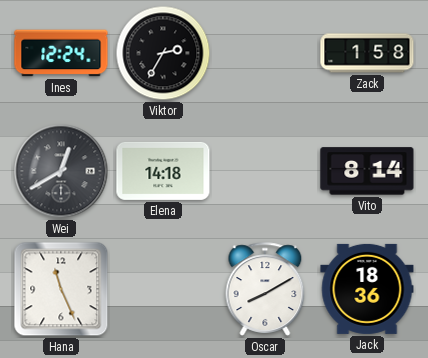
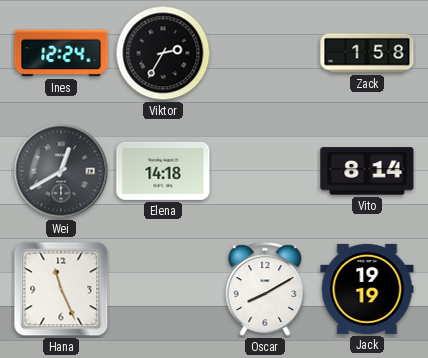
Jack: 18:36 -> 19:19 (367, 289)
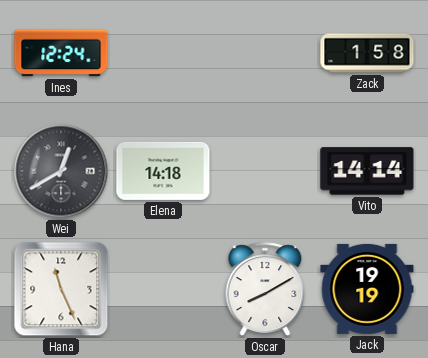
Viktor: 2:35 -> none (163, 53)
Vito: 8:14 -> 14:14 (367, 171)
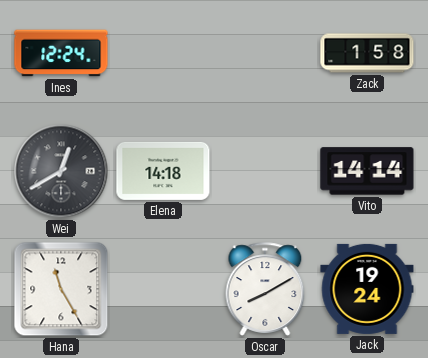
Hana: 11:26 -> 11:25 (61, 289)
Jack: 19:19 -> 19:24 (367, 289)
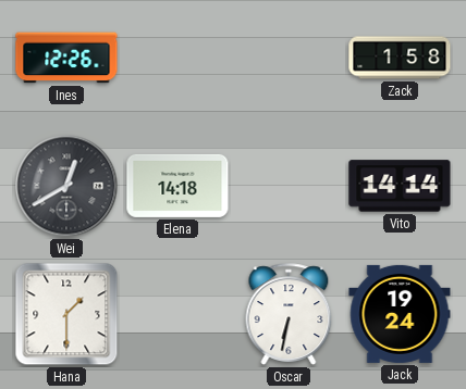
Ines: 12:24 -> 12:26 (66, 58)
Hana: 11:25 -> 1:30 (66, 314)
Oscar: 8:10 -> 6:32 (289, 314)
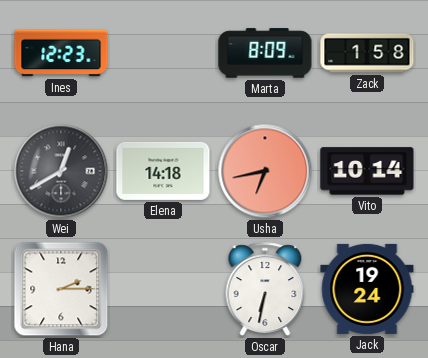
Ines: 12:26 -> 12:23 (61, 53)
Marta: none -> 8:09 (265, 53)
Usha: none -> 6:43 (265, 171)
Vito: 14:14 -> 10:14 (367, 171)
Hana: 1:30 -> 2:15 (61, 289)
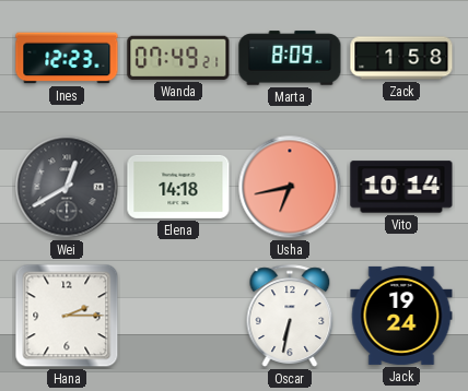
Wanda: none -> 07:49 (178, 58)
